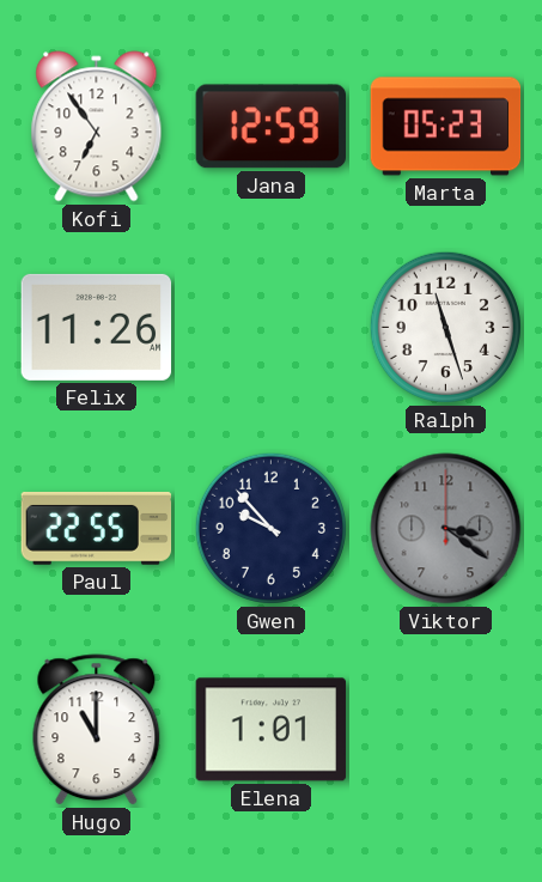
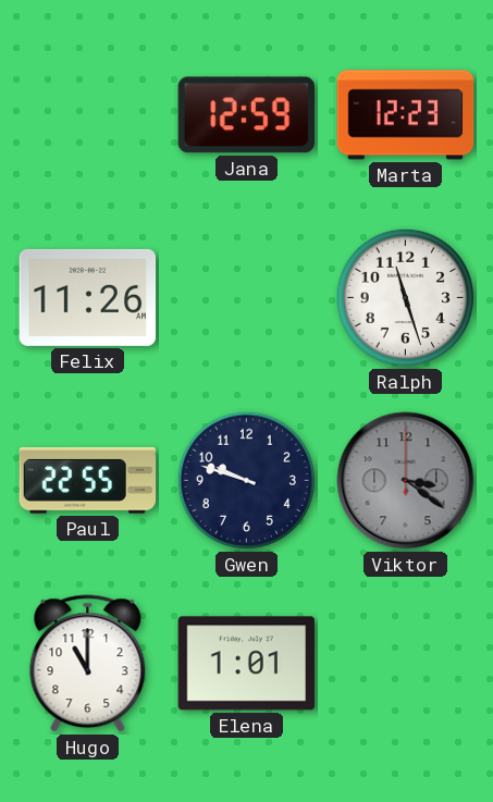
Kofi: 6:54 -> none (97, 127)
Marta: 05:23 -> 12:23 (406, 115)
Gwen: 9:53 -> 9:48 (246, 480)
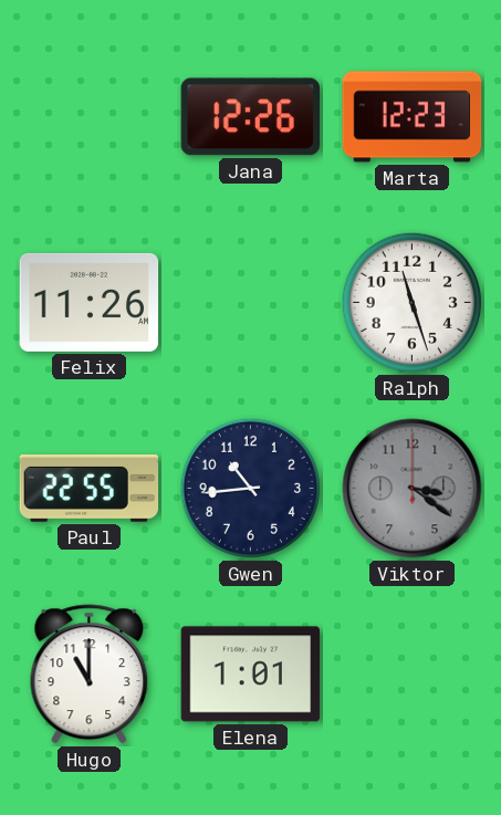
Jana: 12:59 -> 12:26 (250, 117)
Gwen: 9:48 -> 10:44 (250, 488)
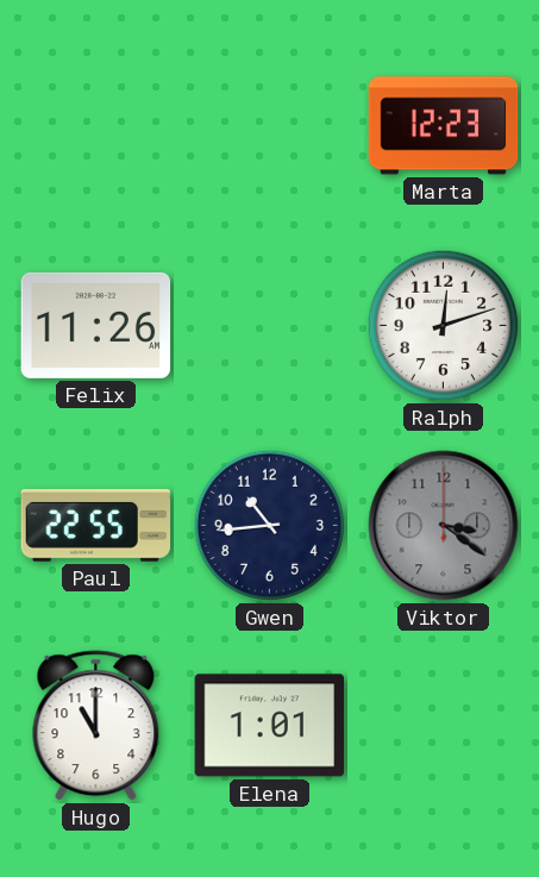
Jana: 12:26 -> none (250, 117)
Ralph: 11:27 -> 12:12 (443, 325)
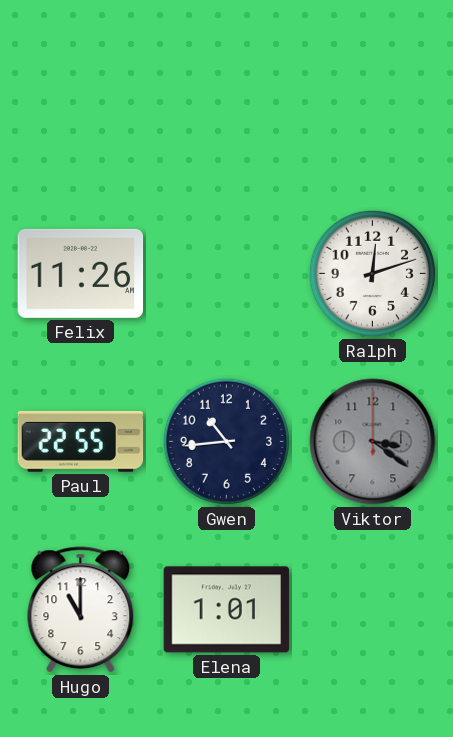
Marta: 12:23 -> none (444, 126)
